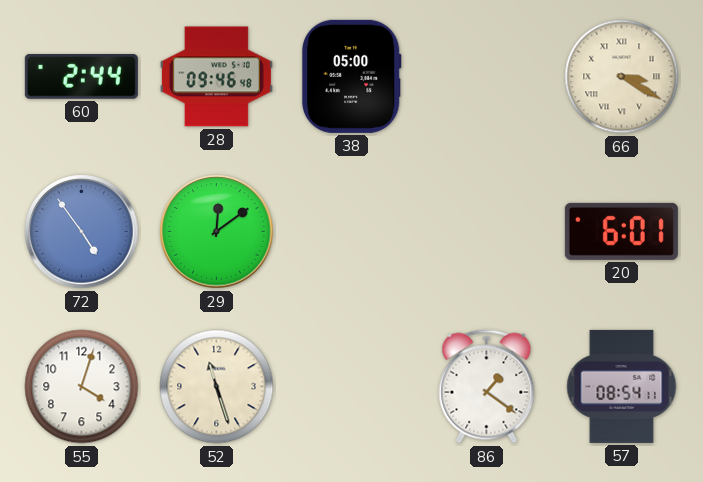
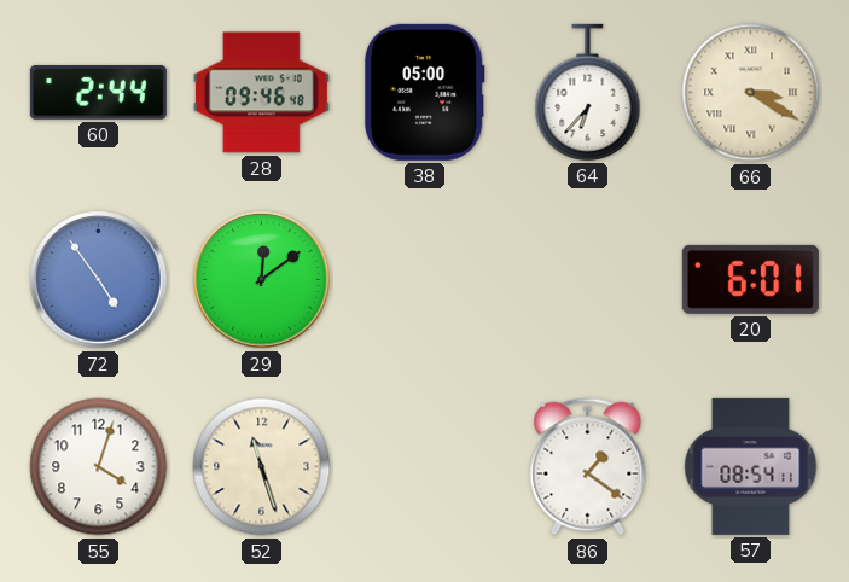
64: none -> 6:37 (588, 92)
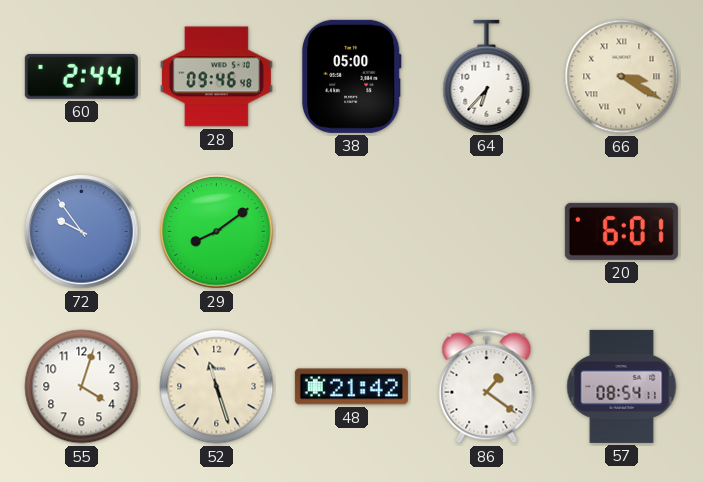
72: 4:54 -> 9:54 (82, 232)
29: 12:09 -> 8:09 (217, 232)
48: none -> 21:42 (351, 387)
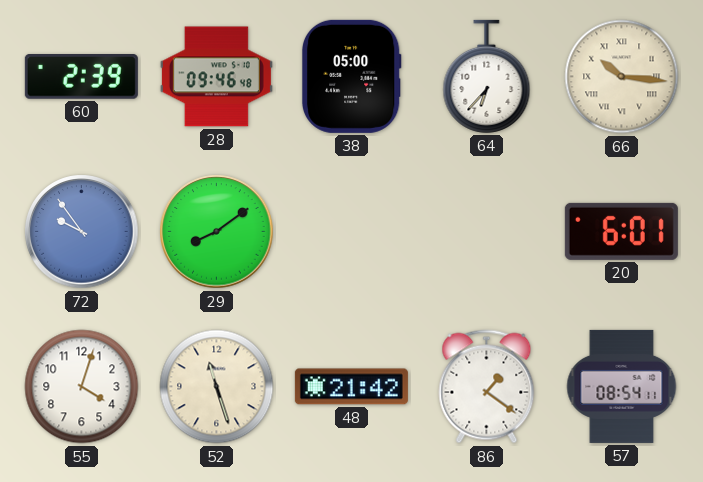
60: 2:44 -> 2:39 (81, 77)
66: 3:20 -> 10:16 (622, 77)
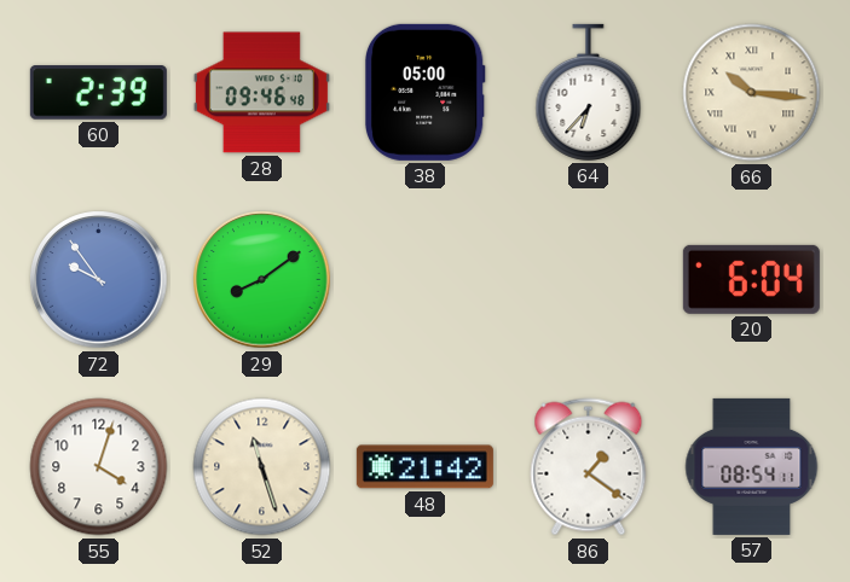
20: 6:01 -> 6:04 (751, 279)
